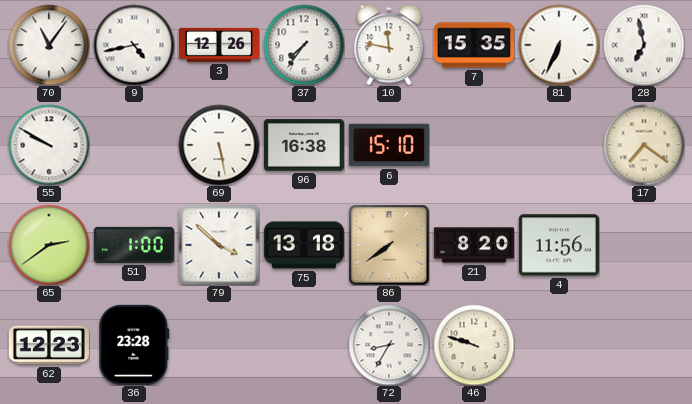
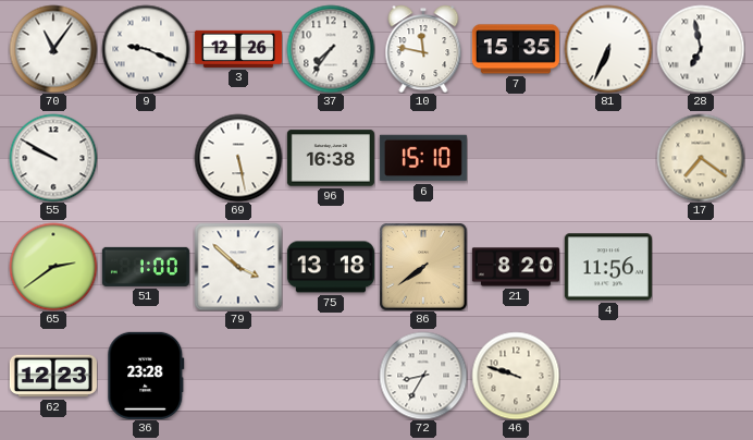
9: 4:43 -> 9:19 (146, 49)
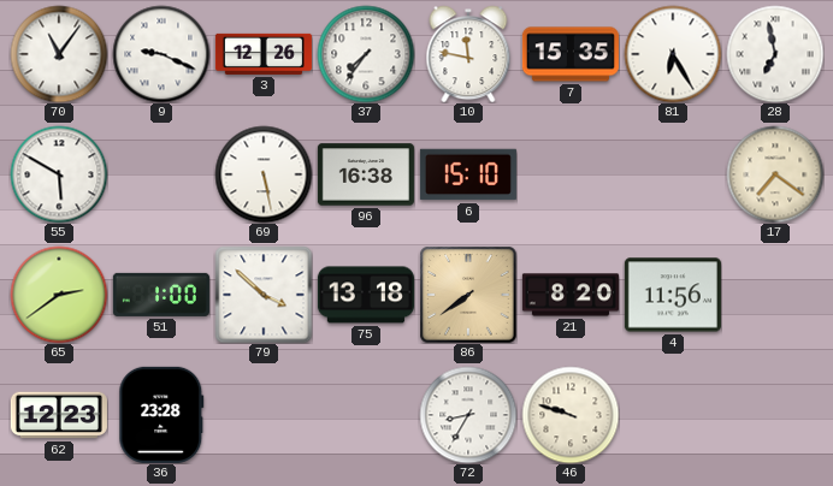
81: 6:34 -> 6:25 (673, 54)
55: 9:50 -> 5:50 (59, 174)
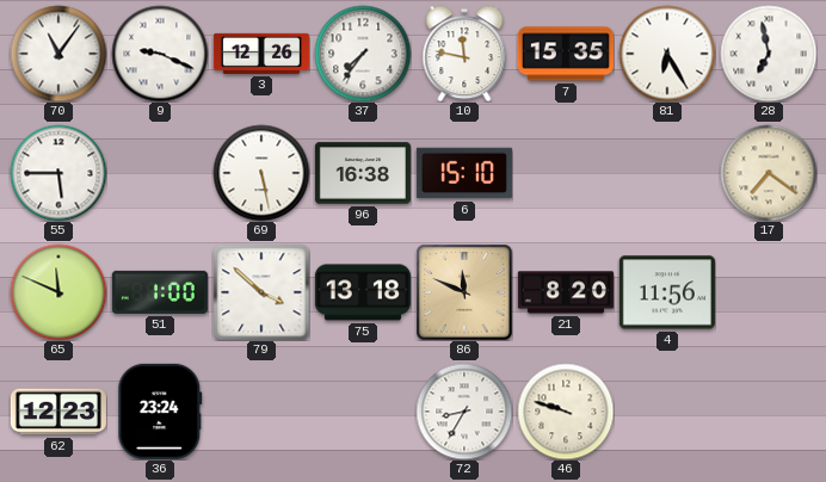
55: 5:50 -> 5:45 (58, 173)
65: 2:39 -> 11:49 (58, 292)
86: 7:39 -> 11:49 (464, 292)
36: 23:28 -> 23:24 (160, 412)
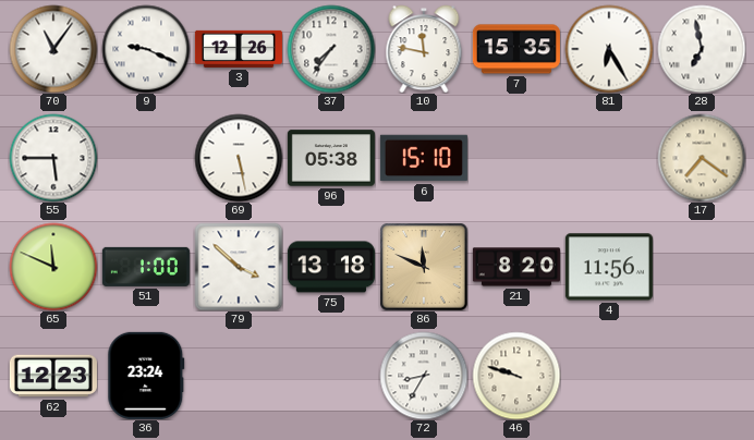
96: 16:38 -> 05:38 (331, 158)
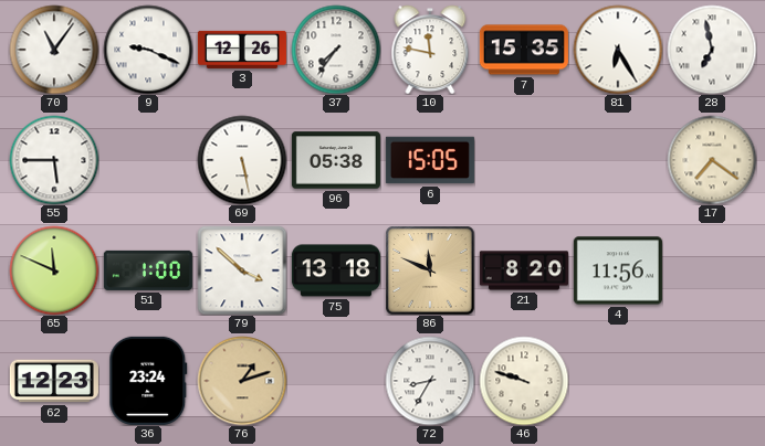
6: 15:10 -> 15:05 (430, 160)
76: none -> 1:12 (242, 381)
